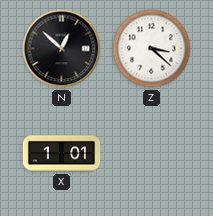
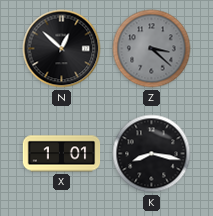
Z dial: white -> grey (152, 49)
K: none -> 8:17 (152, 154)
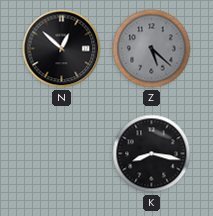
Z: 3:22 -> 5:22 (152, 49)
X: 1:01 -> none (62, 154)
